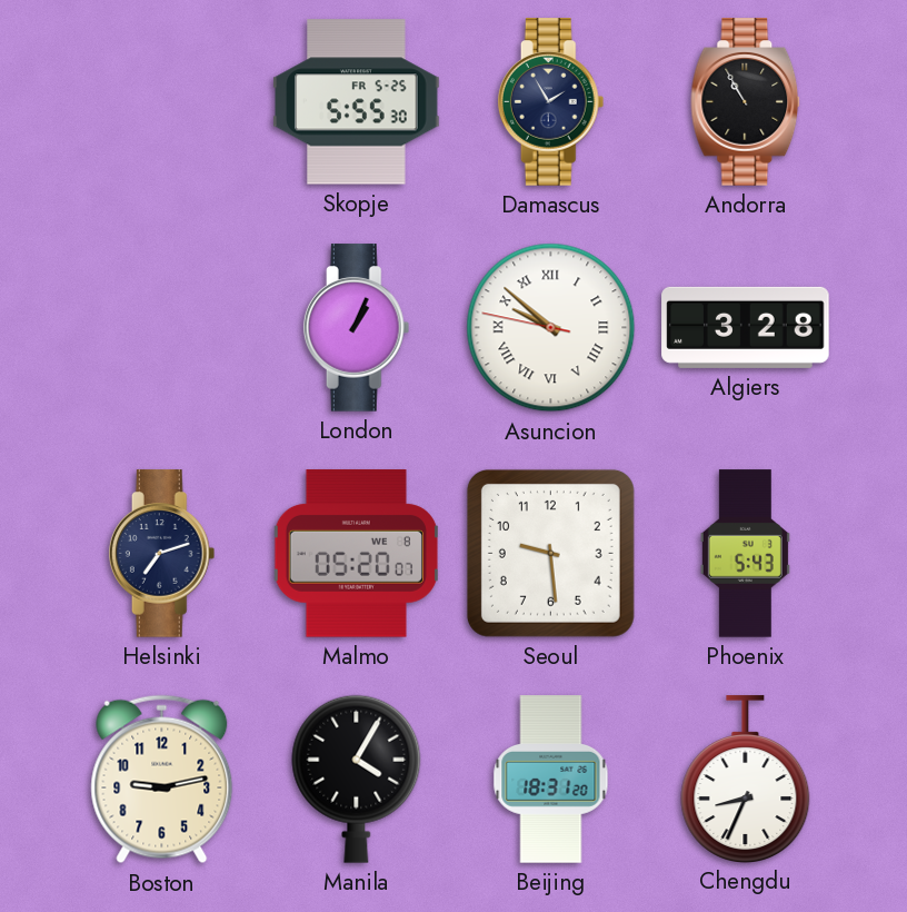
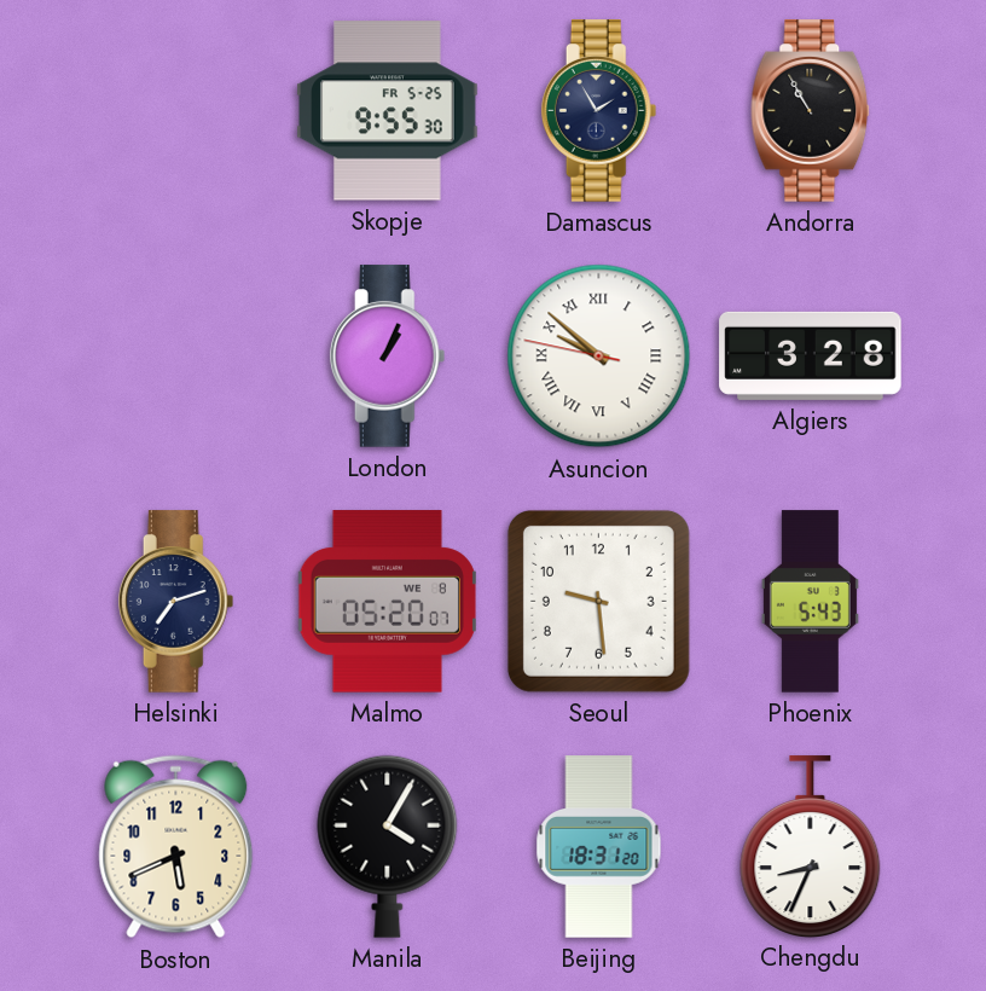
Skopje: 5:55 -> 9:55 (388, 111)
Boston: 9:13 -> 5:41 (176, 847)
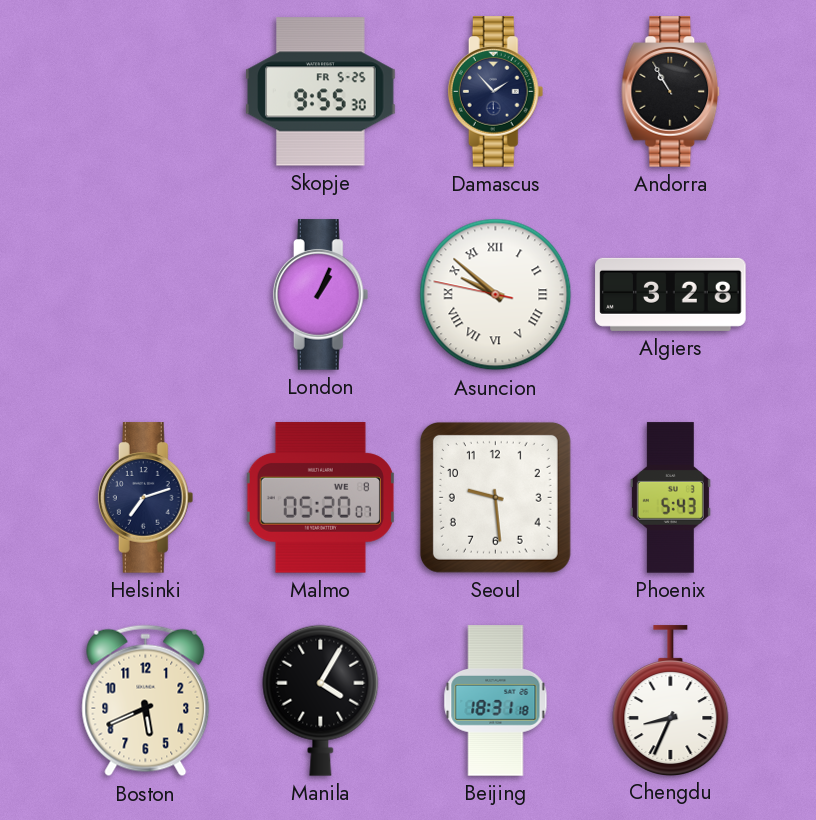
Damascus: 1:55 -> 1:53 (496, 92)
Beijing: 18:31:20 -> 18:31:18 (496, 701)
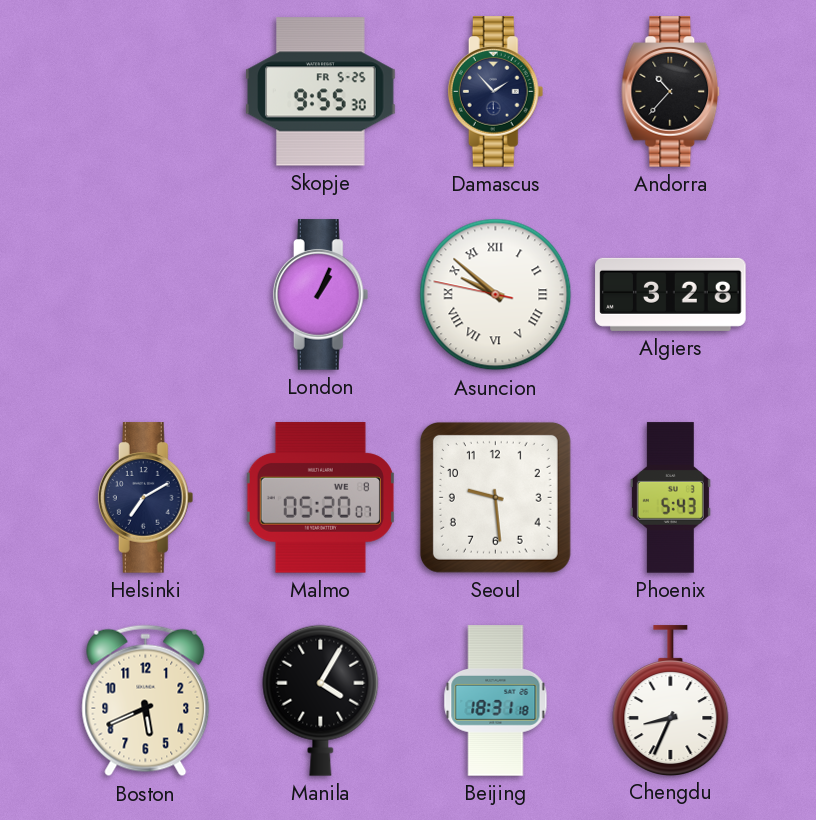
Andorra: 10:55 -> 10:37 (671, 92)
Helsinki: 7:12 -> 7:10 (146, 498)
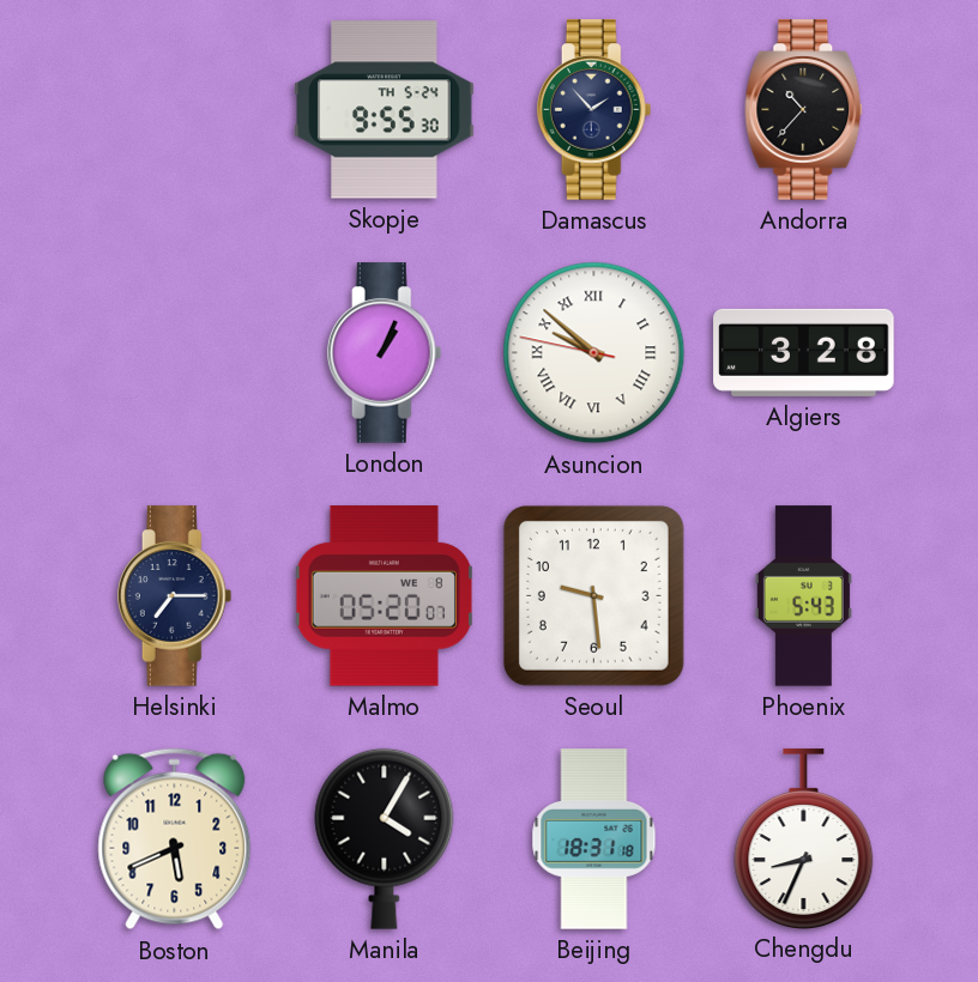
Skopje date: FR 5-25 -> TH 5-24 (385, 110)
Helsinki: 7:10 -> 7:15 (175, 596)
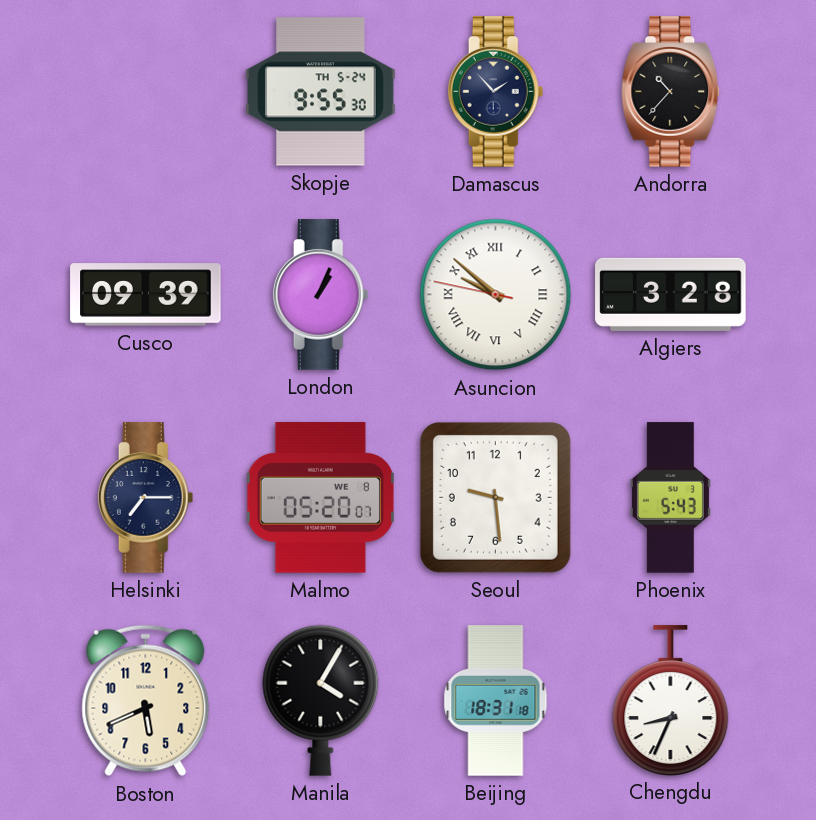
Cusco: none -> 09:39 (146, 295)
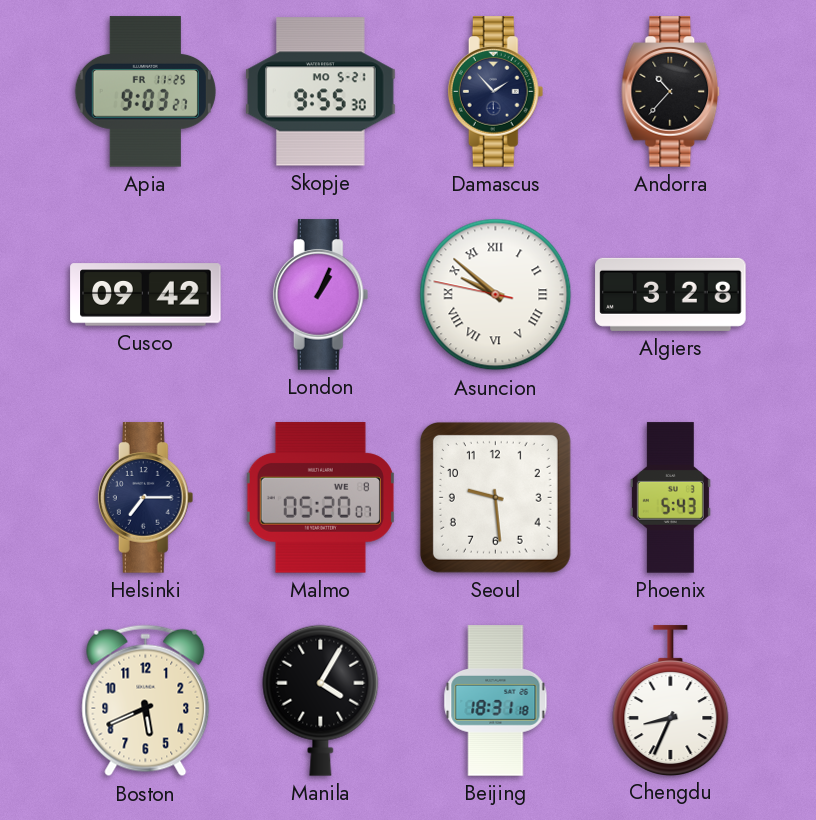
Apia: none -> 9:03 (145, 92)
Skopje date: TH 5-24 -> MO 5-21 (321, 92)
Cusco: 09:39 -> 09:42 (146, 295)
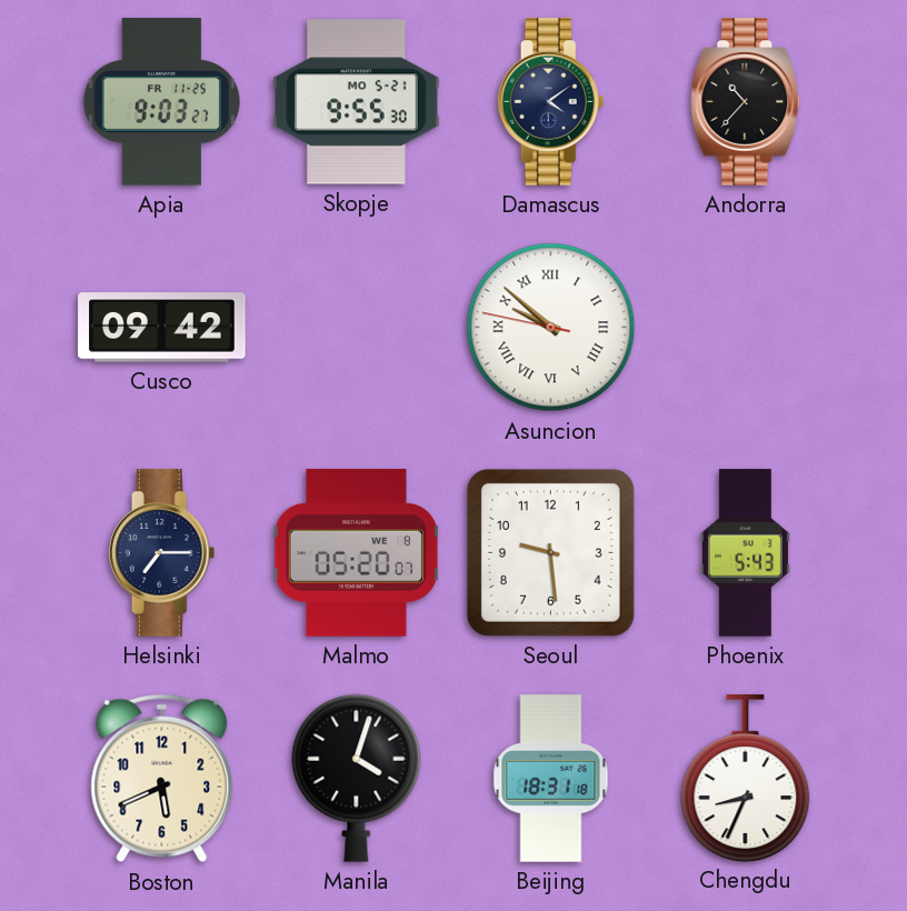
Damascus: 1:53 -> 4:09 (551, 102)
London: 1:04 -> none (321, 295)
Algiers: 3:28 -> none (671, 294)
Manila: 4:05 -> 4:03 (357, 778)
